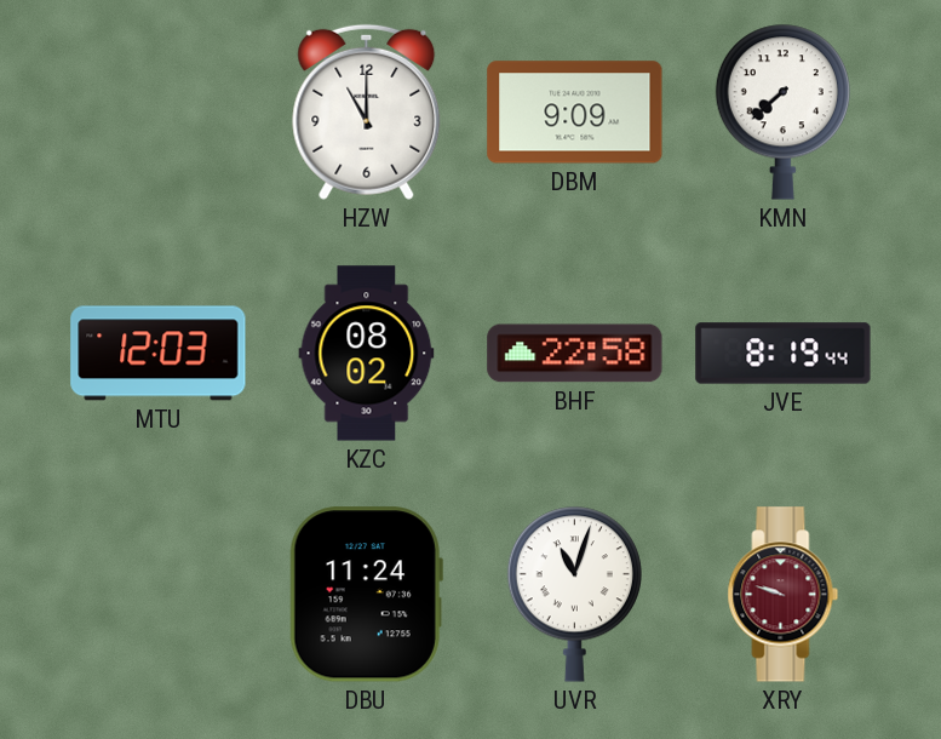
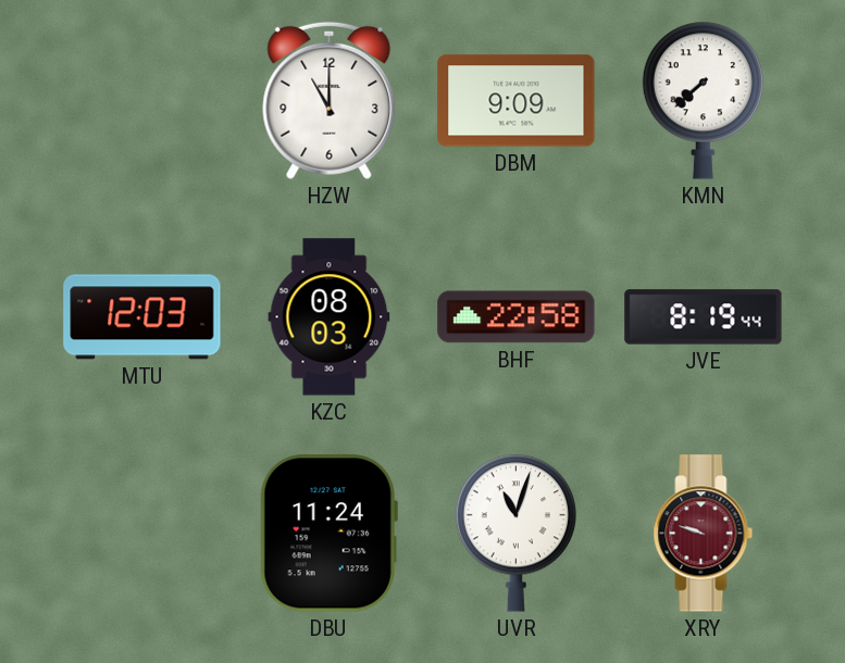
KZC: 08:02 -> 08:03 (330, 317)
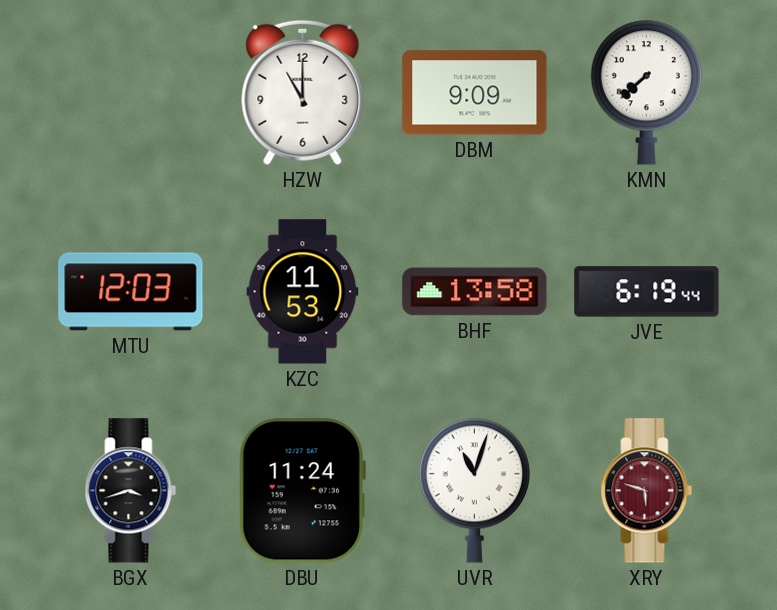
KZC: 08:03 -> 11:53 (303, 292)
BHF: 22:58 -> 13:58 (475, 292)
JVE: 8:19 -> 6:19 (647, 292)
BGX: none -> 3:42 (131, 491)
XRY: 9:48 -> 5:48 (647, 491)
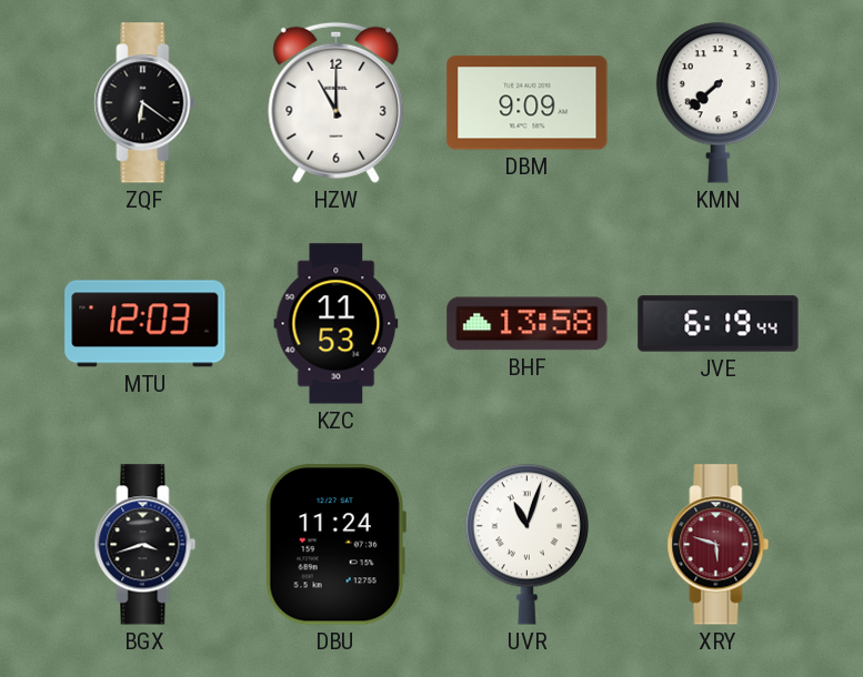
ZQF: none -> 6:21 (145, 103)
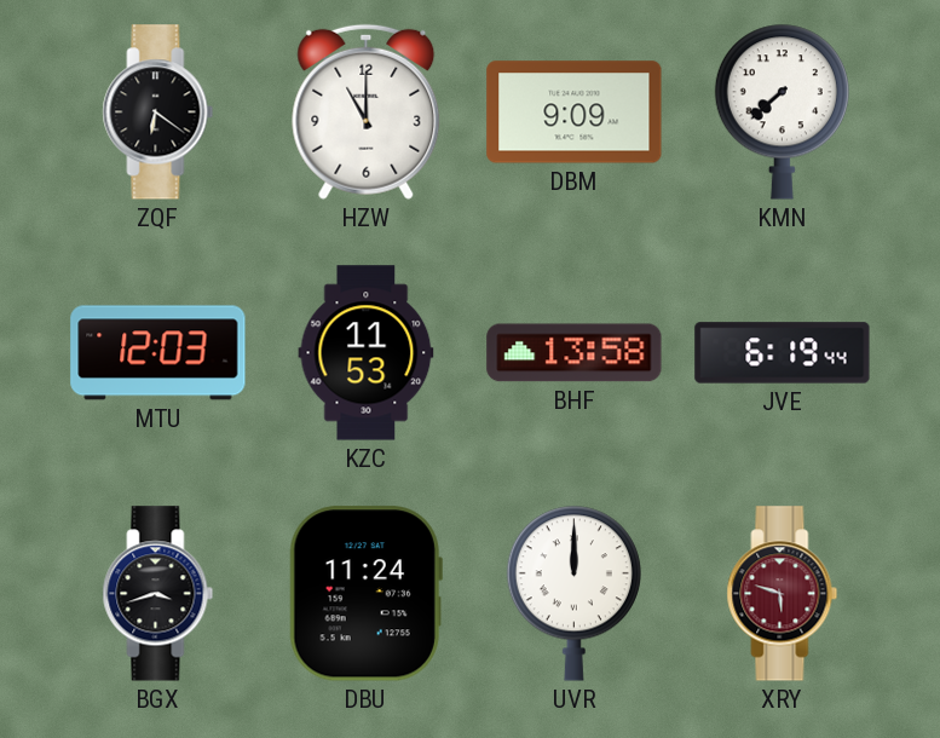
UVR: 11:03 -> 12:00 (573, 593)
